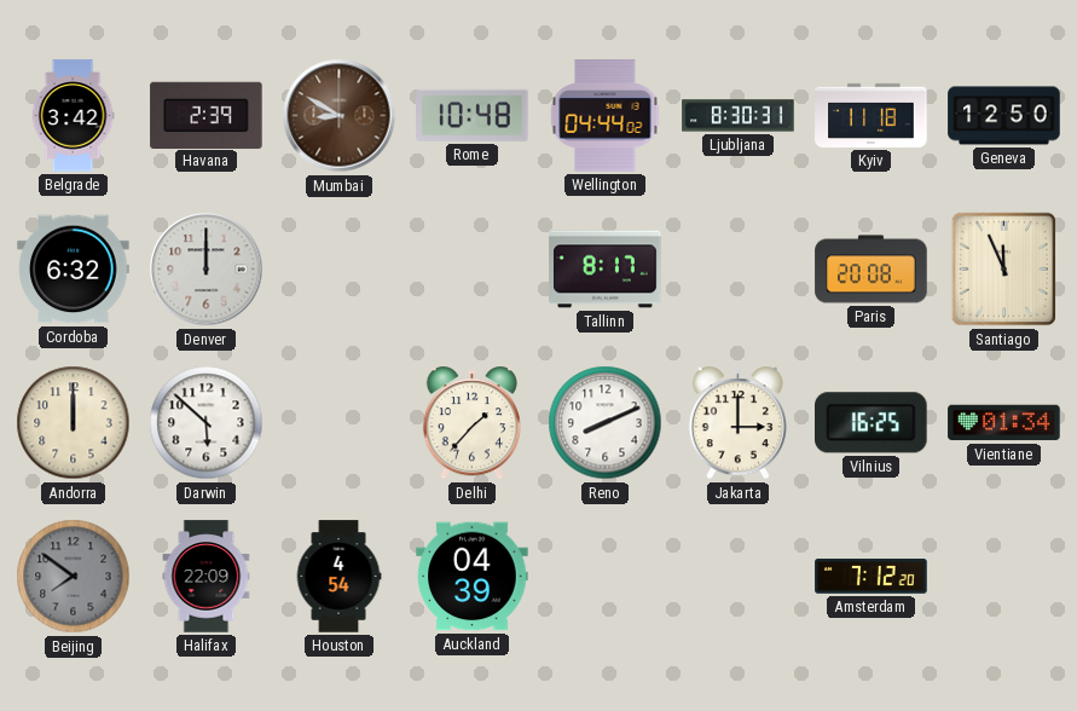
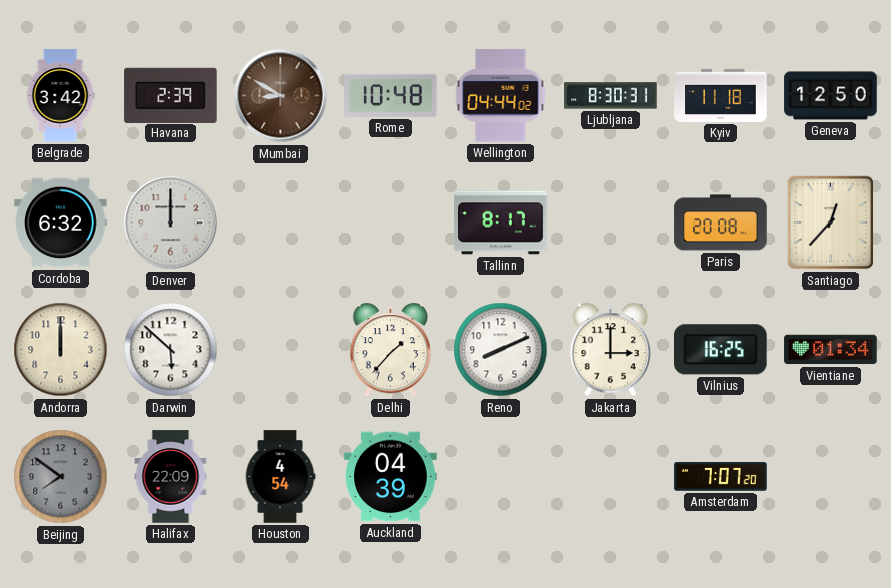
Santiago: 11:56 -> 12:37 (831, 223)
Amsterdam: 7:12 -> 7:07 (721, 477)
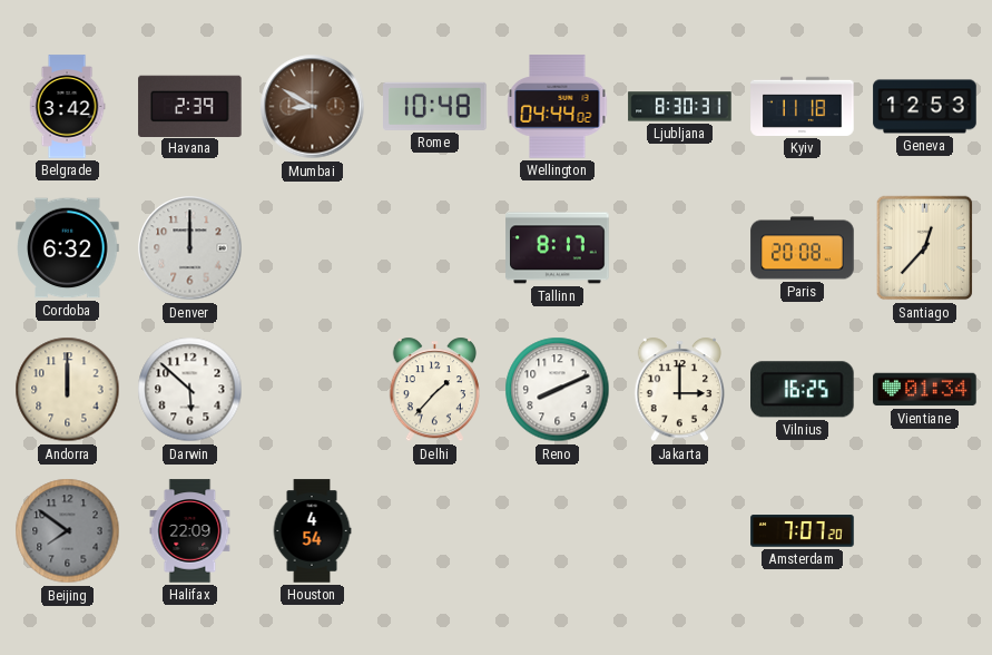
Geneva: 12:50 -> 12:53 (925, 107)
Auckland: 04:39 -> none (391, 477)
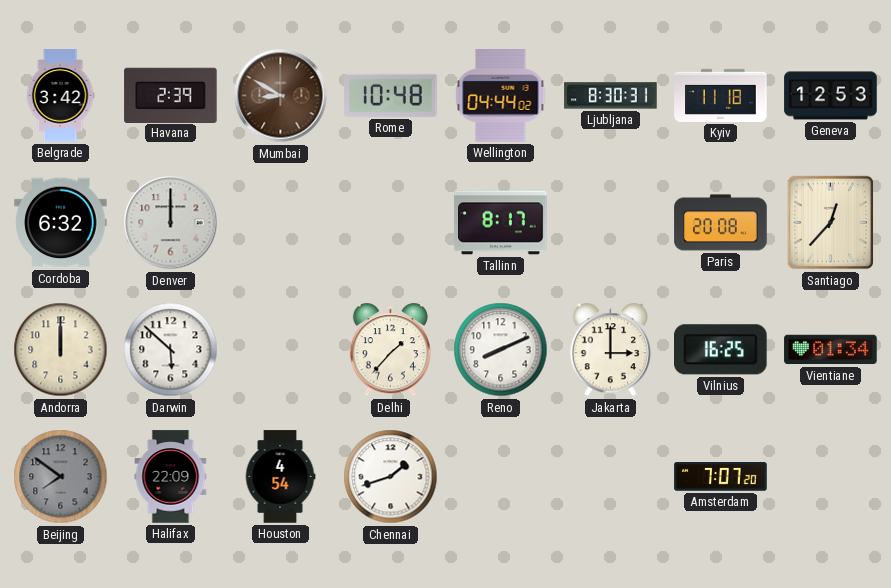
Chennai: none -> 1:42 (391, 477)
